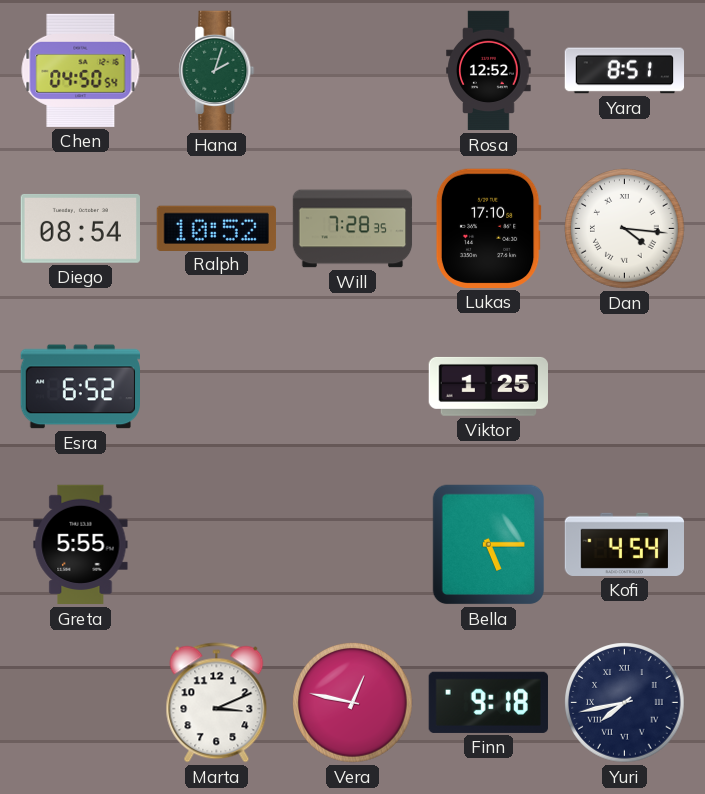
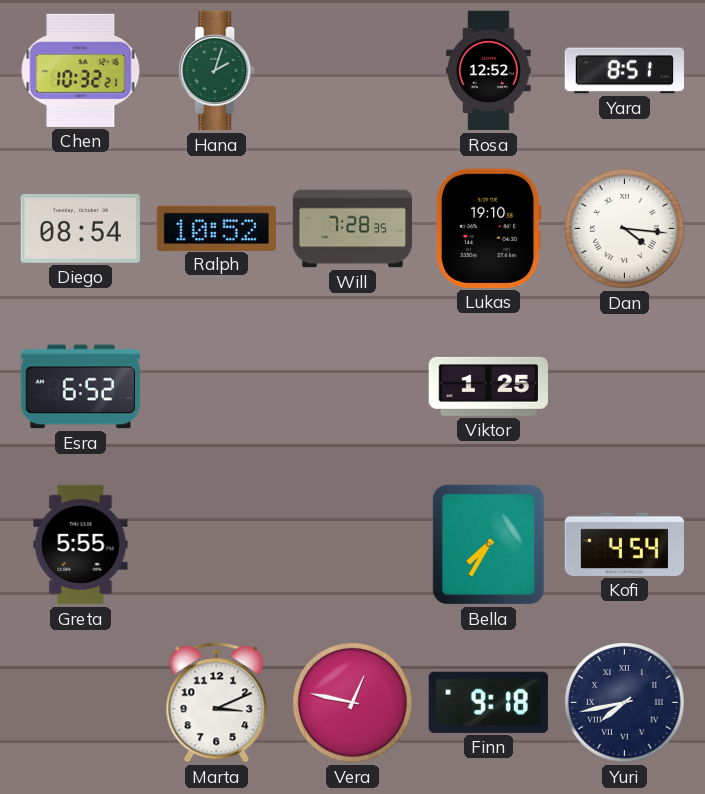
Chen: 04:50 -> 10:32 (81, 70)
Lukas: 17:10 -> 19:10 (488, 228)
Bella: 5:15 -> 7:35 (488, 545)
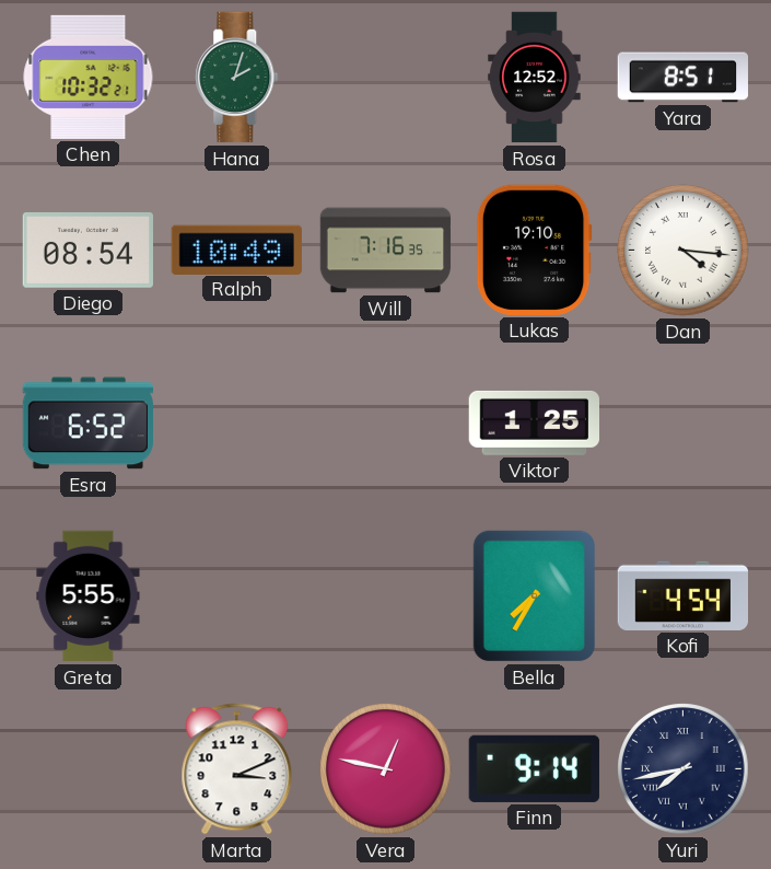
Ralph: 10:52 -> 10:49 (236, 250)
Will: 7:28 -> 7:16 (386, 251)
Finn: 9:18 -> 9:14 (534, 768)
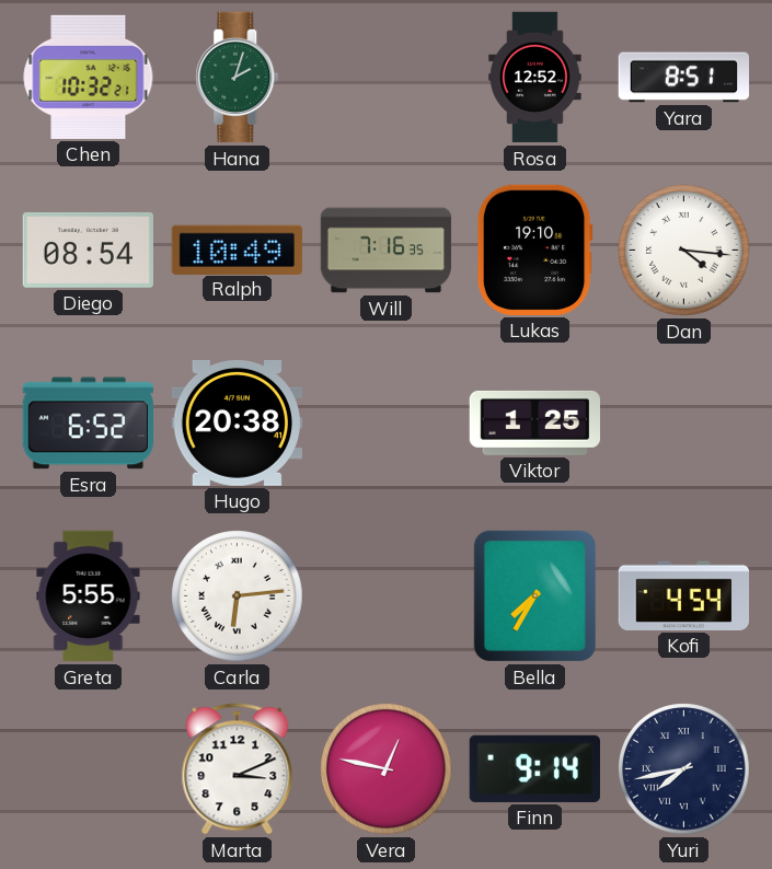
Hugo: none -> 20:38 (237, 422)
Carla: none -> 6:14 (238, 596)
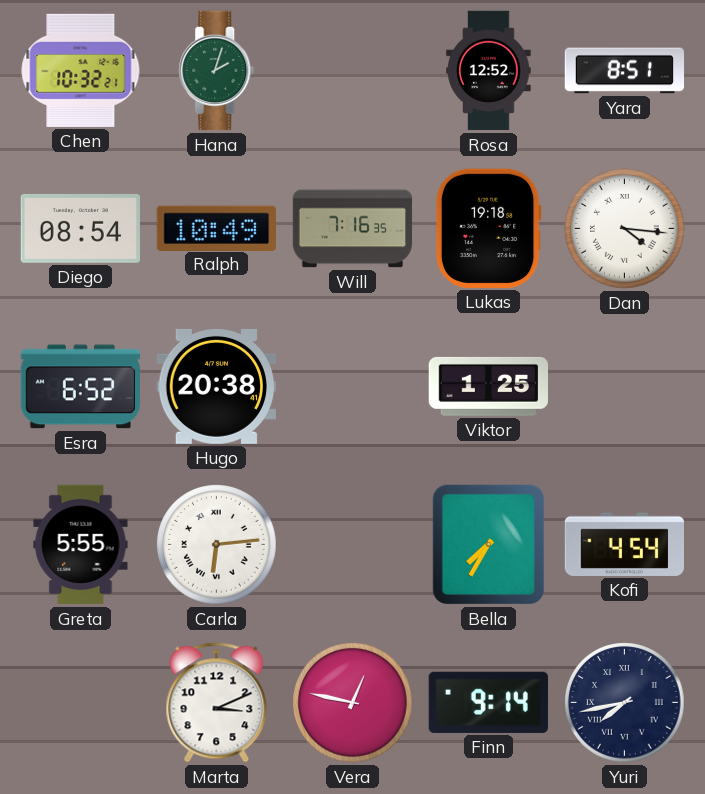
Lukas: 19:10 -> 19:18 (488, 228)
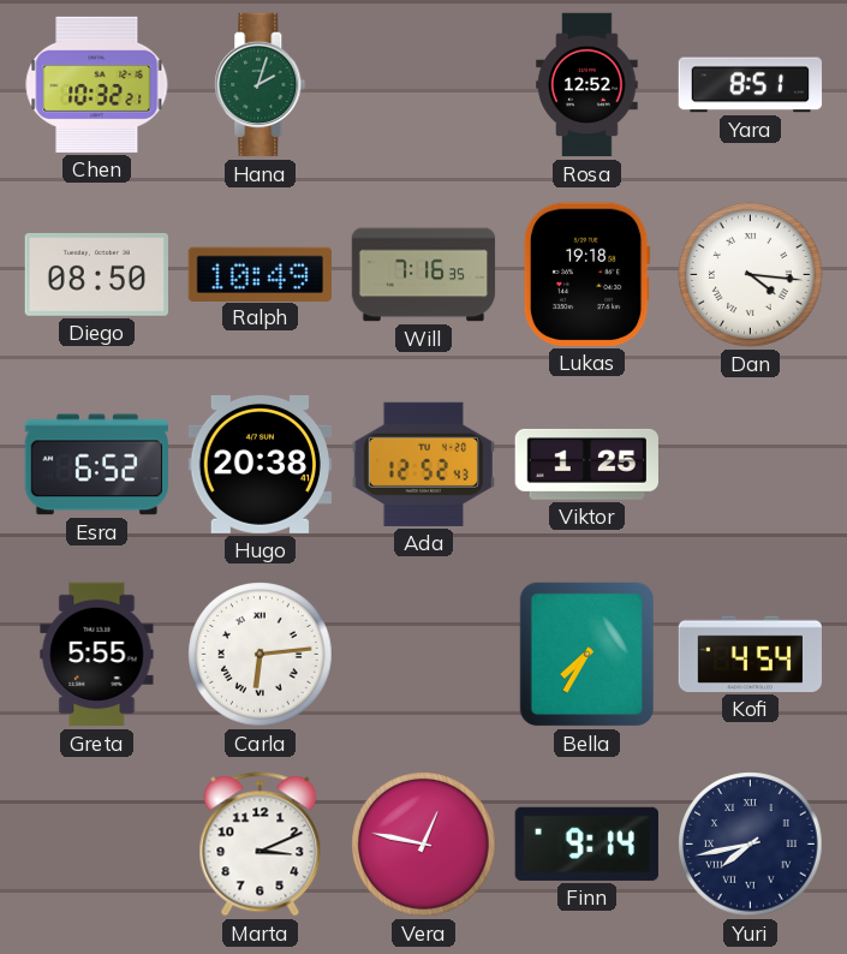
Diego: 08:54 -> 08:50 (96, 275)
Ada: none -> 12:52 (423, 464)
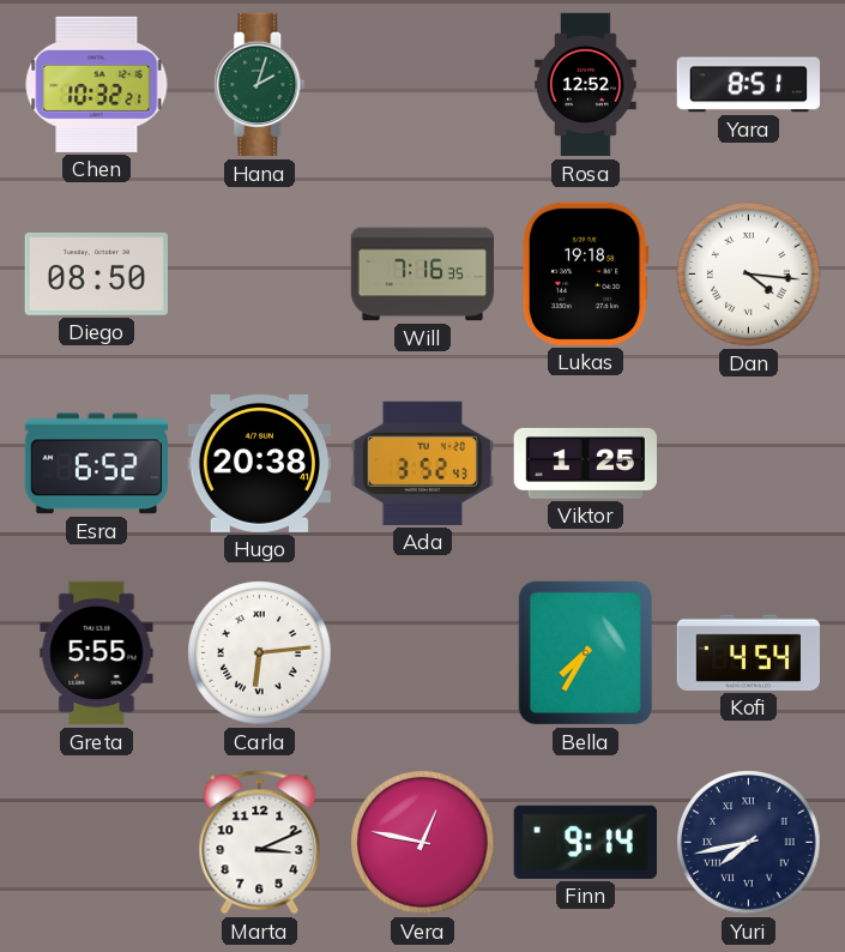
Ralph: 10:49 -> none (260, 274)
Ada: 12:52 -> 3:52 (422, 463)
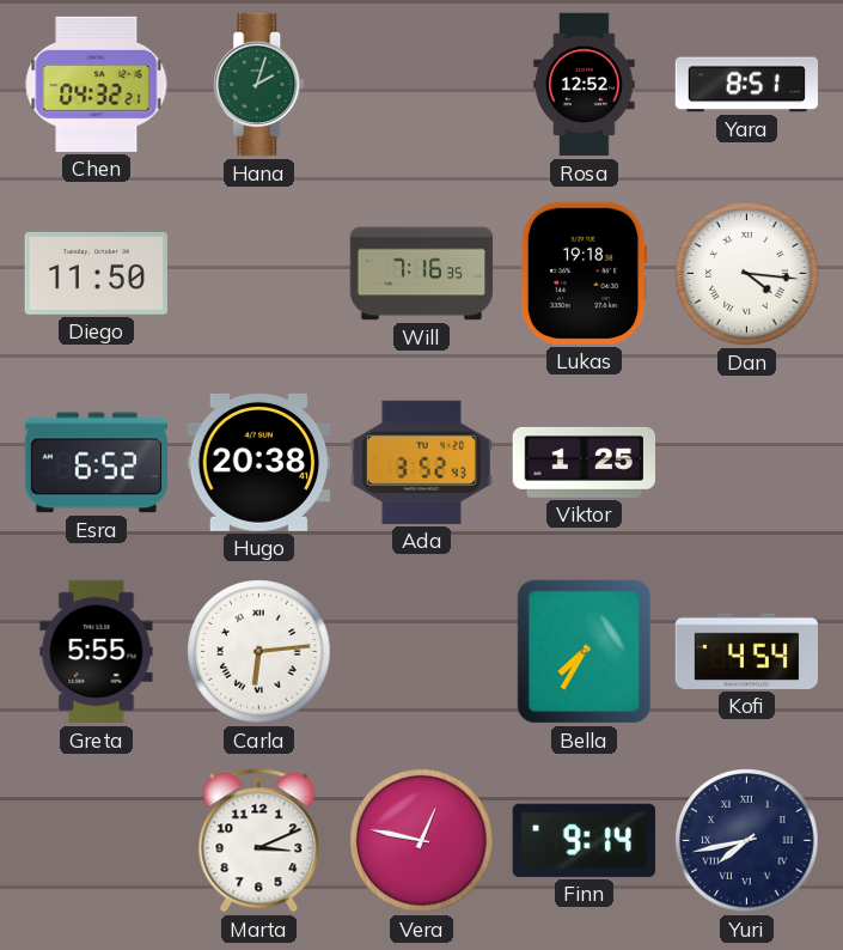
Chen: 10:32 -> 04:32 (97, 84)
Diego: 08:50 -> 11:50 (96, 274)
